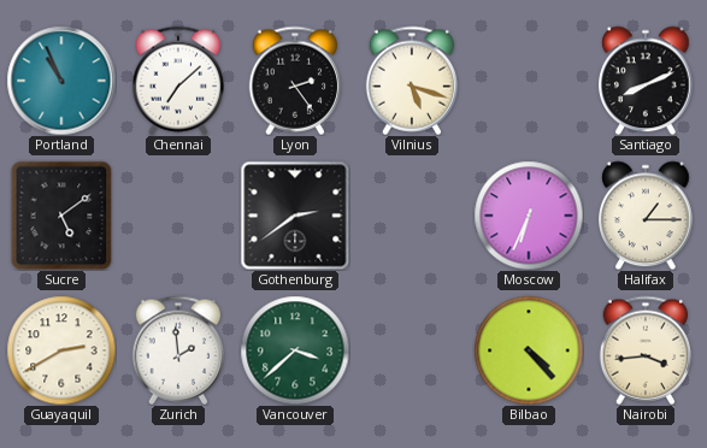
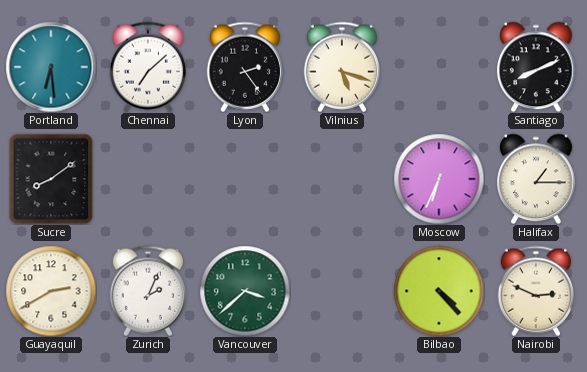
Portland: 10:56 -> 6:29 (51, 67)
Sucre: 5:09 -> 8:09 (51, 179)
Gothenburg: 2:39 -> none (295, 216)
Zurich: 1:59 -> 2:04 (147, 291)
Nairobi: 3:44 -> 2:49 (535, 291)
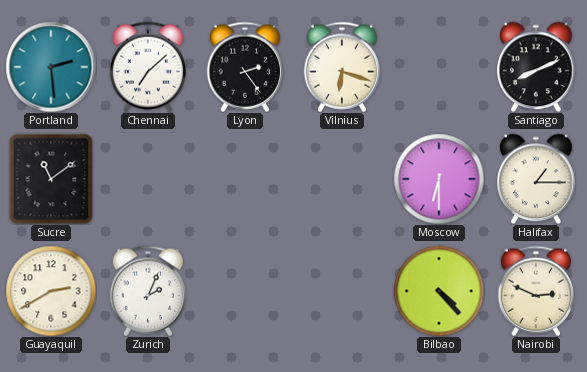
Portland: 6:29 -> 2:29 (51, 67)
Vilnius: 5:18 -> 6:18 (341, 67)
Sucre: 8:09 -> 11:09 (51, 179)
Moscow: 6:34 -> 6:30 (439, 179)
Vancouver: 3:38 -> none (245, 291)
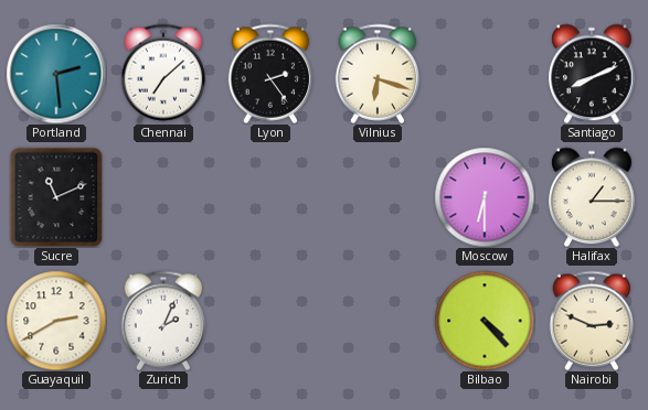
Sucre: 11:09 -> 11:11 (56, 197)
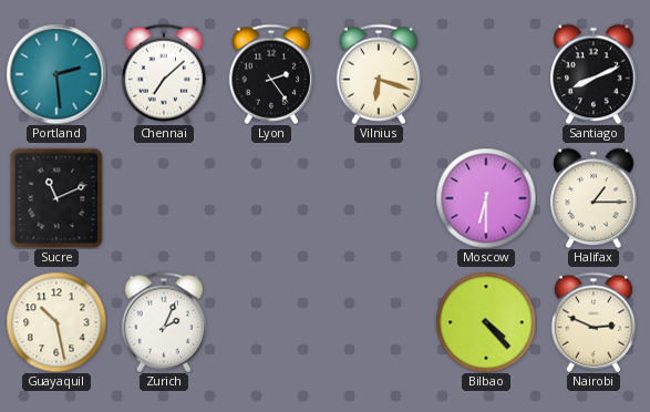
Guayaquil: 2:40 -> 10:28 (56, 322)
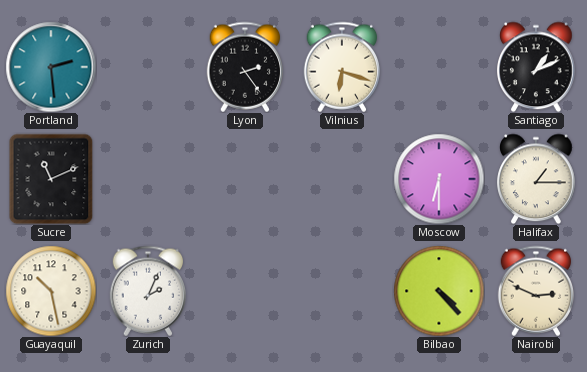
Chennai: 7:08 -> none (163, 74)
Santiago: 8:11 -> 1:11 (536, 67)
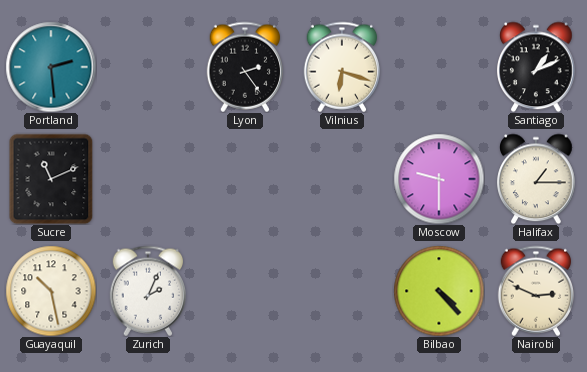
Moscow: 6:30 -> 9:30 (439, 179)
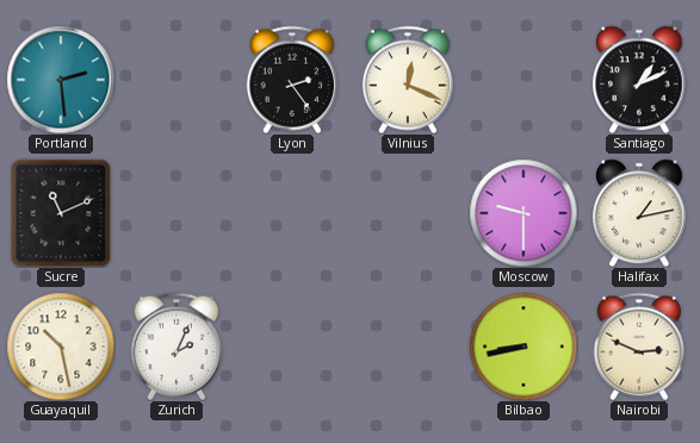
Vilnius: 6:18 -> 12:19 (407, 80)
Halifax: 1:15 -> 1:13 (639, 213)
Bilbao: 4:23 -> 8:43 (524, 347)
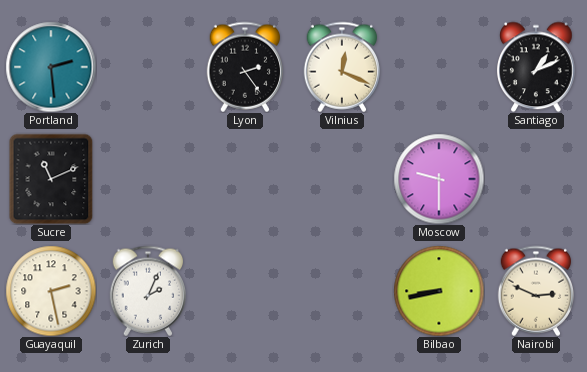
Halifax: 1:13 -> none (639, 213)
Guayaquil: 10:28 -> 2:28 (51, 291)
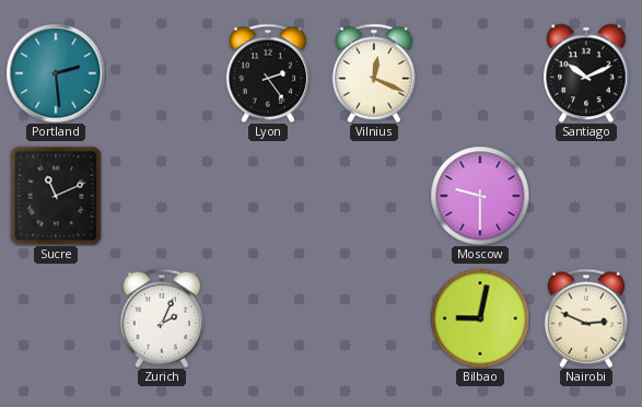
Santiago: 1:11 -> 10:11 (586, 73)
Guayaquil: 2:28 -> none (51, 291)
Bilbao: 8:43 -> 9:02 (480, 318)
